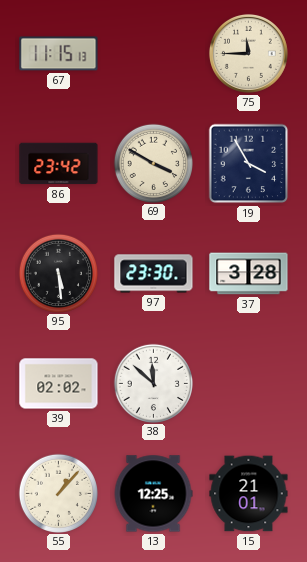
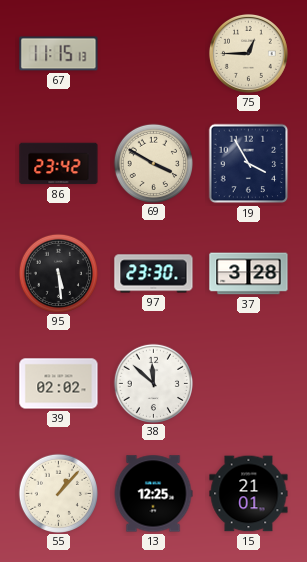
75: 11:45 -> 12:45 (248, 53)
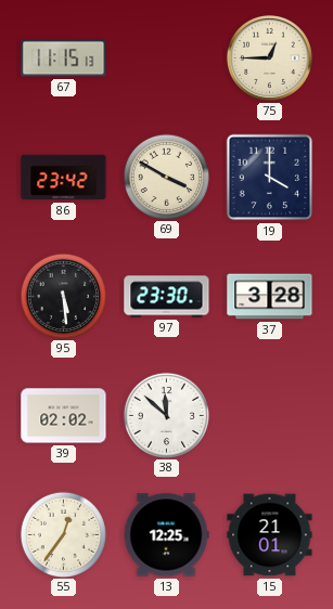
19: 3:55 -> 4:00 (270, 178)
55: 1:07 -> 12:36 (63, 534)
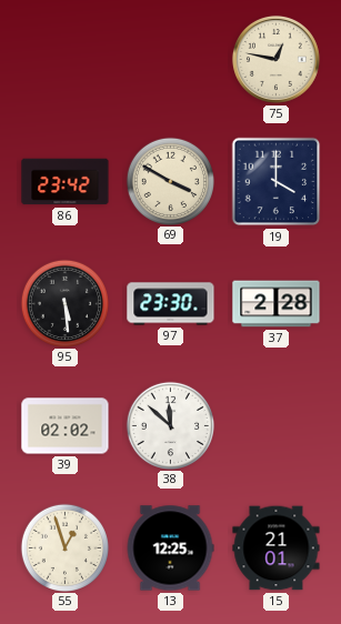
67: 11:15 -> none (64, 59)
75: 12:45 -> 12:47 (275, 59)
37: 3:28 -> 2:28 (277, 304)
55: 12:36 -> 12:57 (64, 547)
